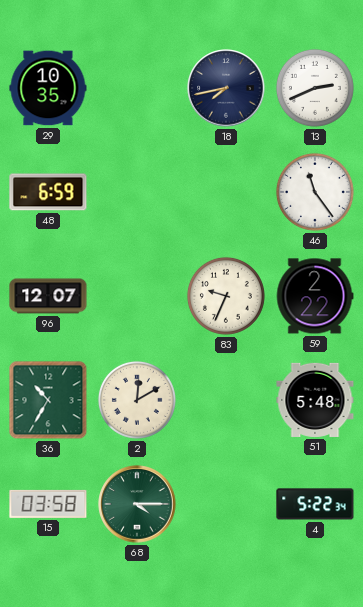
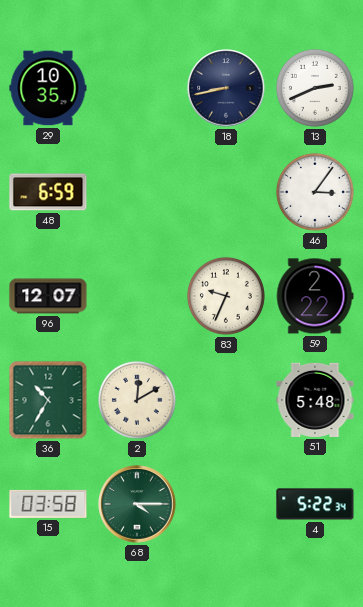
18: 7:43 -> 8:43 (226, 88)
46: 11:24 -> 3:06 (315, 192)
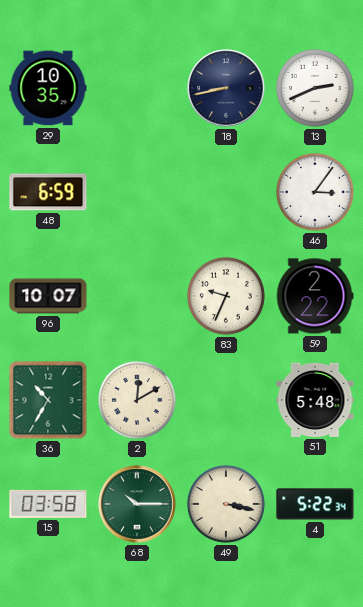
96: 12:07 -> 10:07 (48, 296)
68: 4:15 -> 10:15 (137, 504)
49: none -> 3:17 (226, 504)
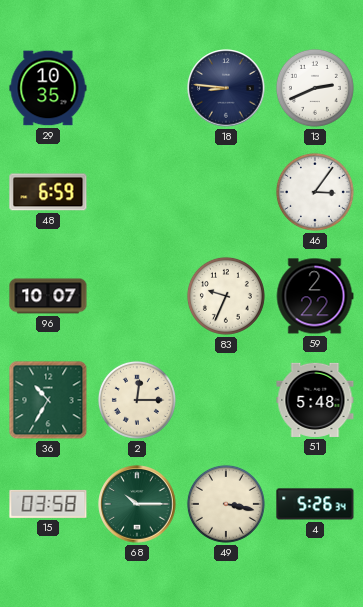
18: 8:43 -> 8:46 (226, 88)
2: 12:10 -> 12:15 (137, 400)
4: 5:22 -> 5:26 (315, 504)
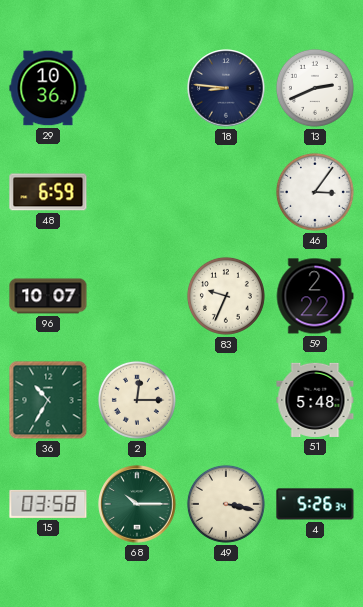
29: 10:35 -> 10:36 (48, 88)
